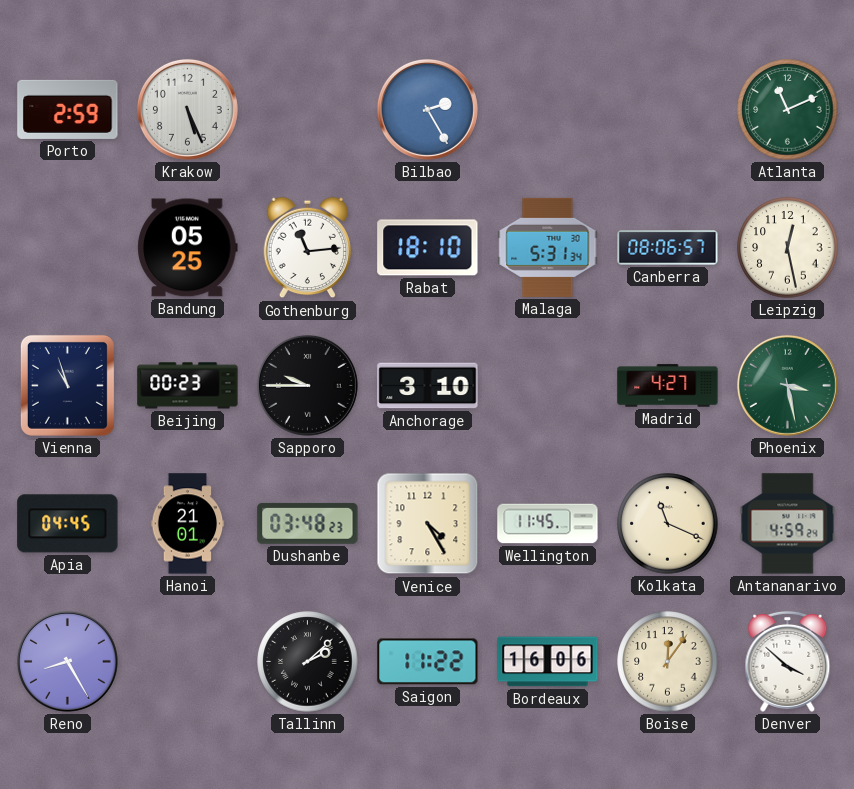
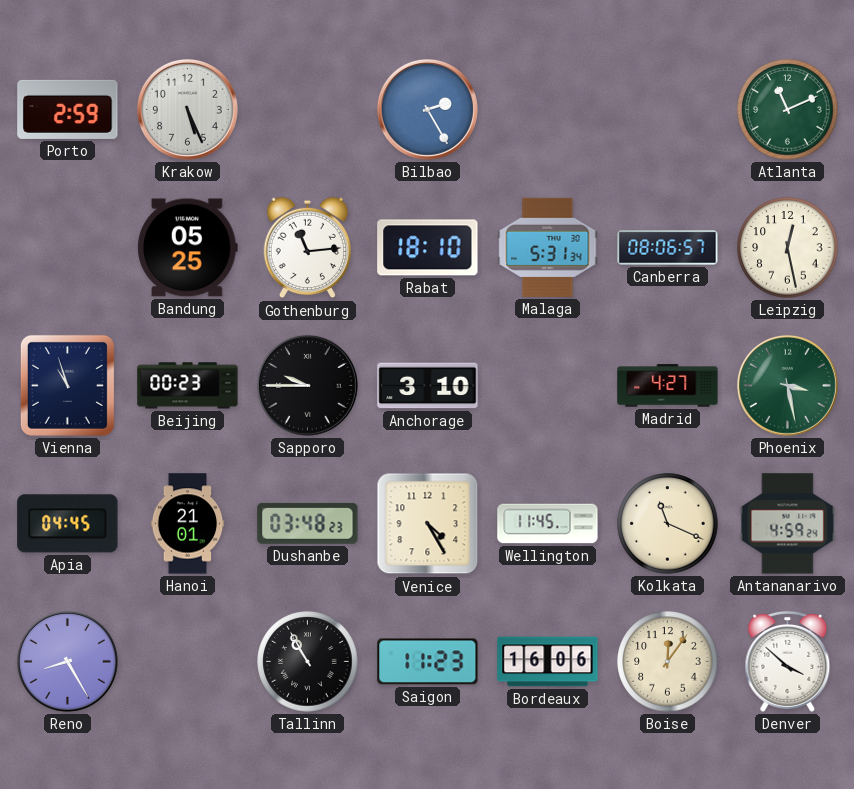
Tallinn: 2:08 -> 10:55 (308, 662)
Saigon: 11:22 -> 11:23 (428, 662)
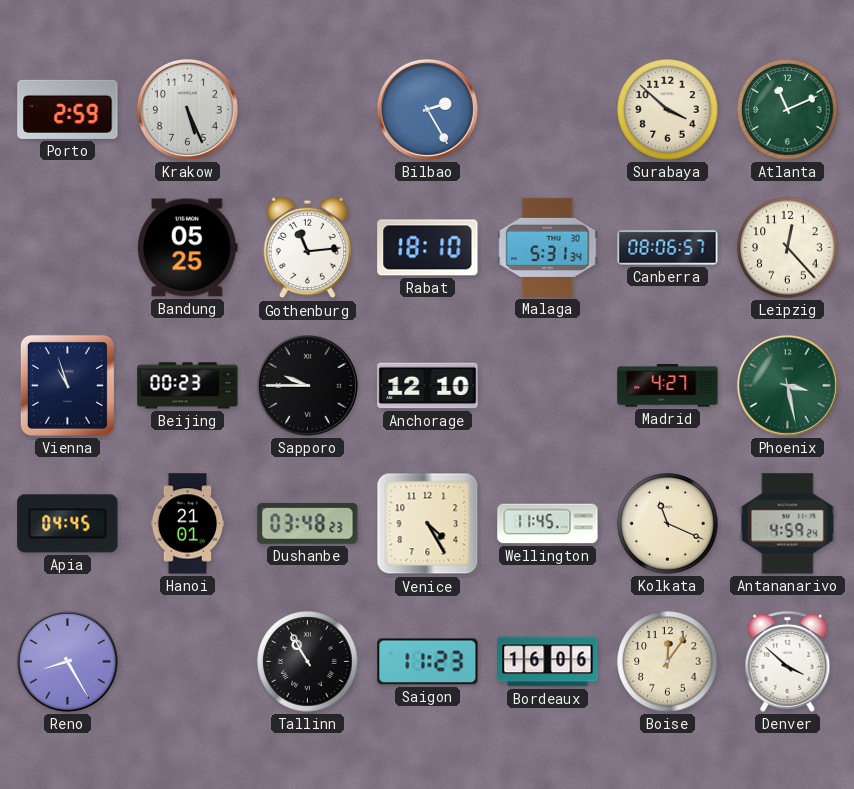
Surabaya: none -> 3:52 (668, 110)
Leipzig: 12:28 -> 12:23 (788, 248)
Anchorage: 3:10 -> 12:10 (428, 386)
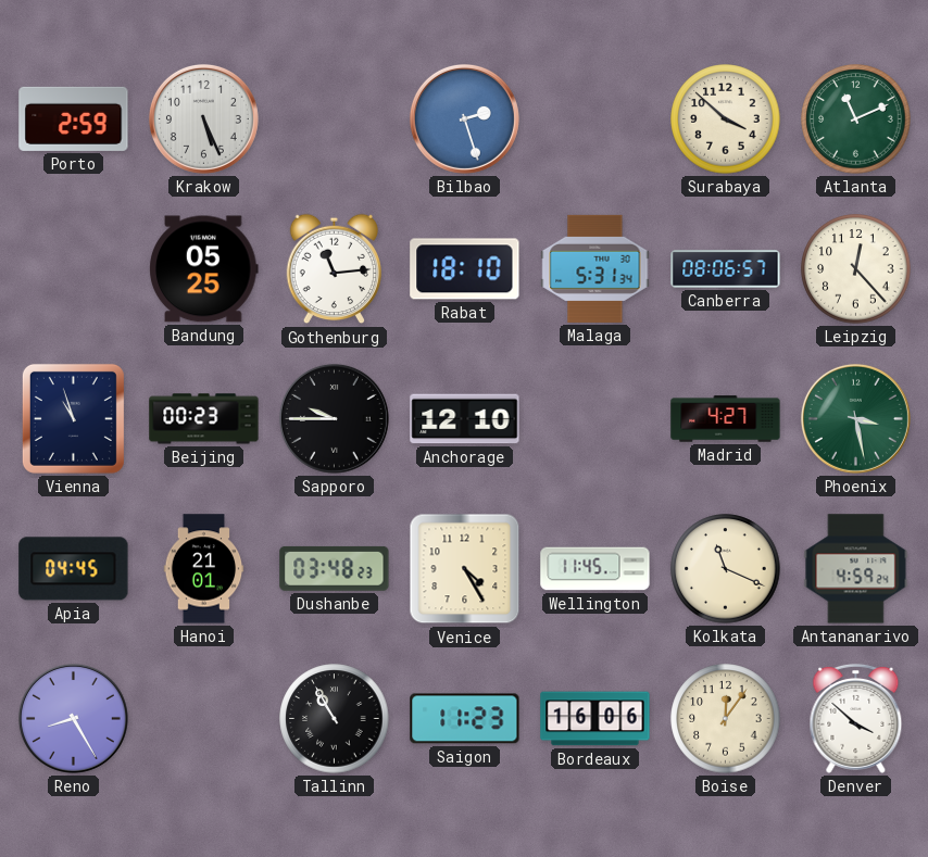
Bilbao: 2:25 -> 2:27 (464, 118)
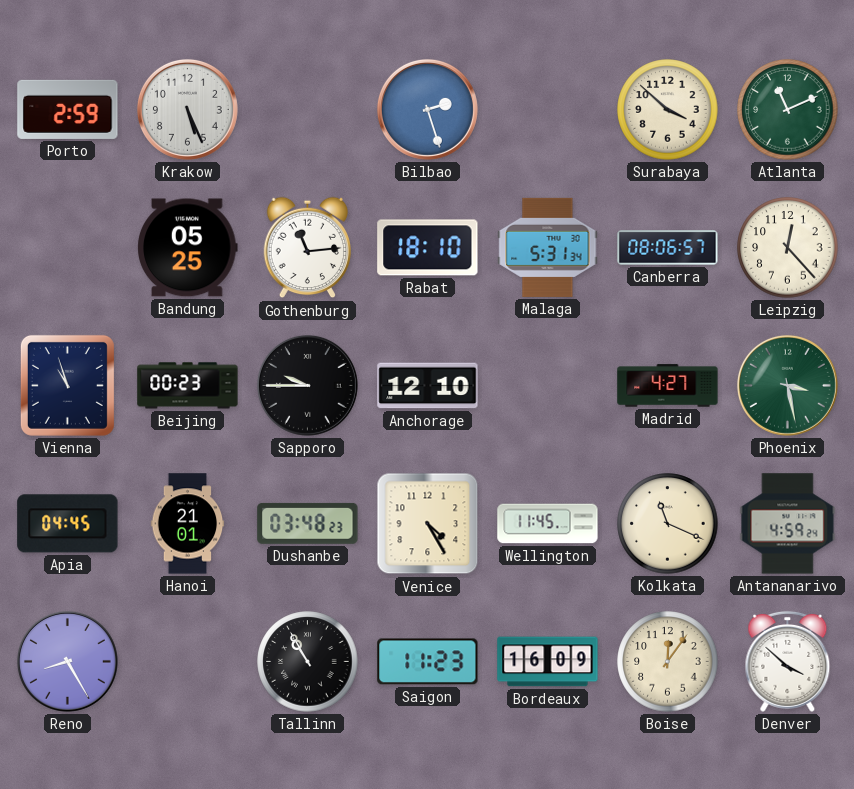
Bordeaux: 16:06 -> 16:09 (548, 662)
